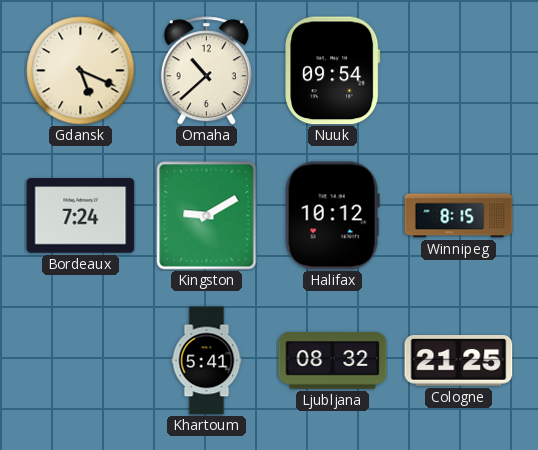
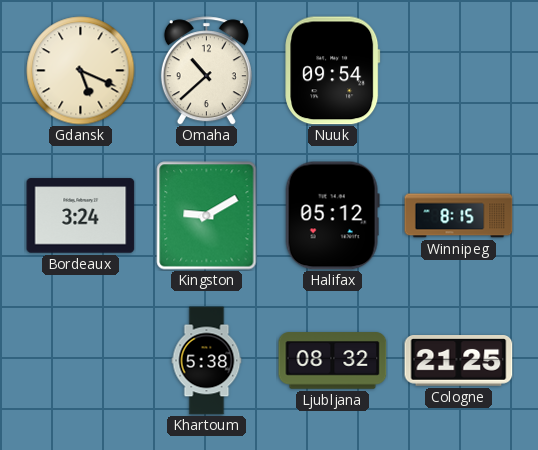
Bordeaux: 7:24 -> 3:24 (81, 216)
Halifax: 10:12 -> 05:12 (332, 216)
Khartoum: 5:41 -> 5:38 (207, 361)
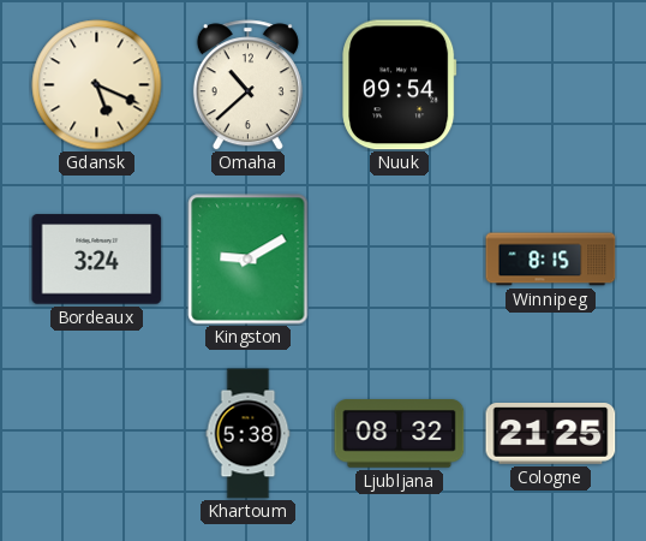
Halifax: 05:12 -> none (332, 216)
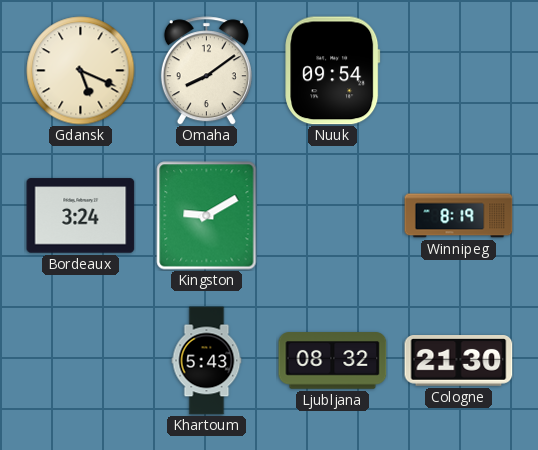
Omaha: 10:38 -> 8:09 (206, 71)
Winnipeg: 8:15 -> 8:19 (459, 216)
Khartoum: 5:38 -> 5:43 (207, 361)
Cologne: 21:25 -> 21:30 (459, 361)
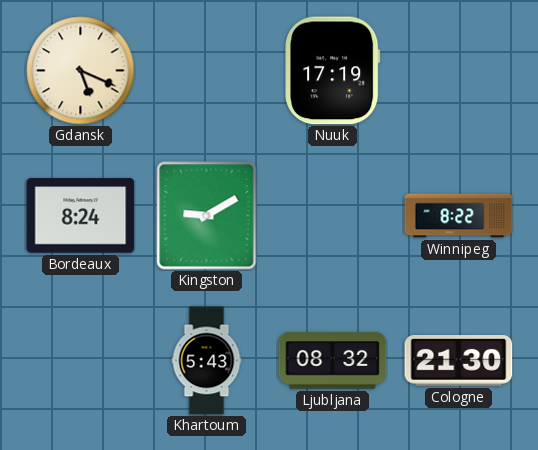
Omaha: 8:09 -> none (206, 71)
Nuuk: 09:54 -> 17:19 (333, 71)
Bordeaux: 3:24 -> 8:24 (81, 216)
Winnipeg: 8:19 -> 8:22 (459, 216)
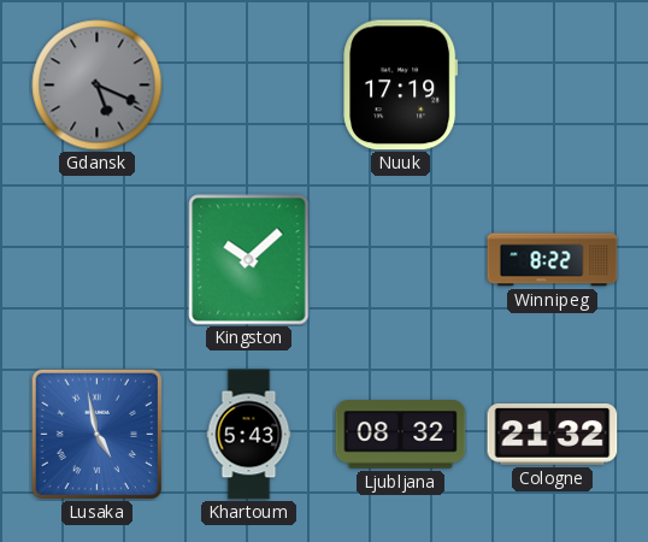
Gdansk dial: cream -> grey (98, 86)
Bordeaux: 8:24 -> none (81, 216)
Kingston: 9:10 -> 10:08 (249, 260)
Lusaka: none -> 4:58 (96, 434)
Cologne: 21:30 -> 21:32 (553, 435)
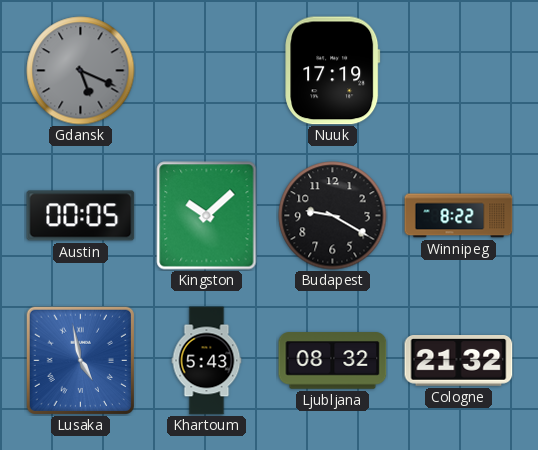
Austin: none -> 00:05 (81, 216)
Budapest: none -> 9:20 (333, 216)
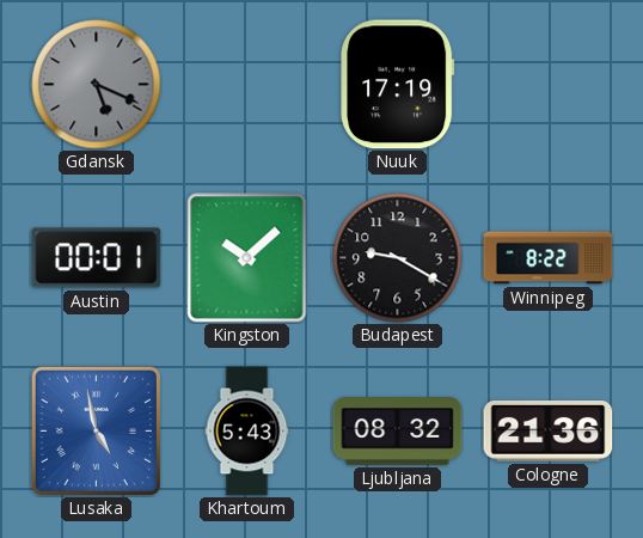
Austin: 00:05 -> 00:01 (97, 258)
Cologne: 21:32 -> 21:36 (549, 432)
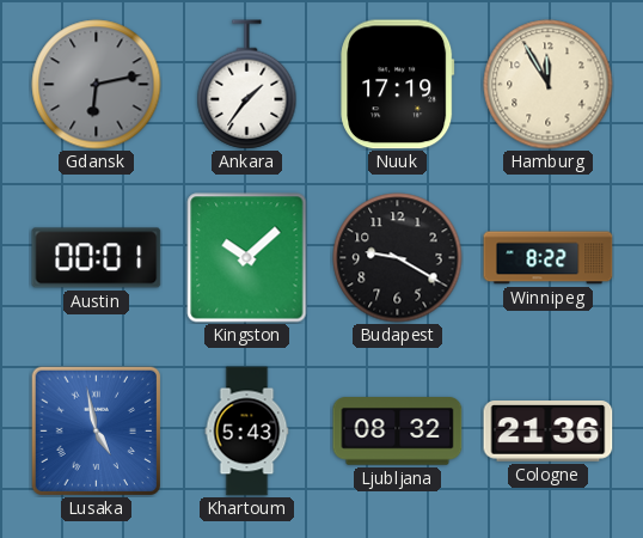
Gdansk: 5:19 -> 6:13 (97, 85)
Ankara: none -> 1:36 (247, 85)
Hamburg: none -> 11:55 (549, 85)
